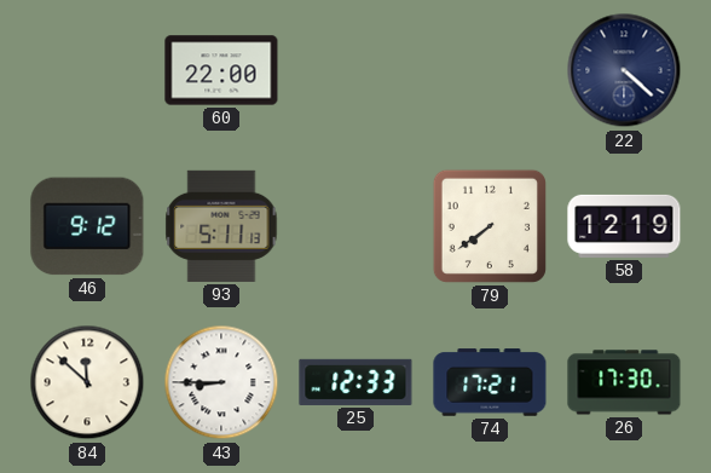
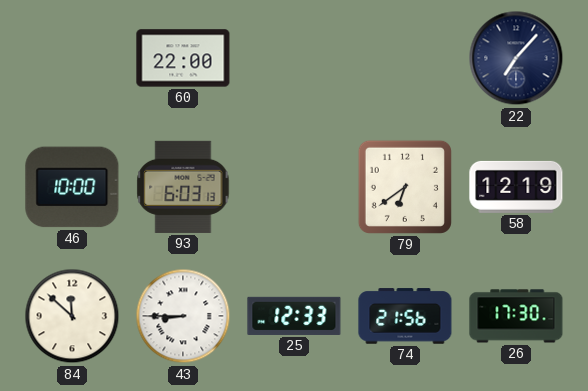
22: 4:22 -> 7:07 (516, 58)
46: 9:12 -> 10:00 (72, 187)
93: 5:11 -> 6:03 (183, 187)
79: 7:39 -> 6:39 (405, 187)
74: 17:21 -> 21:56 (405, 316)
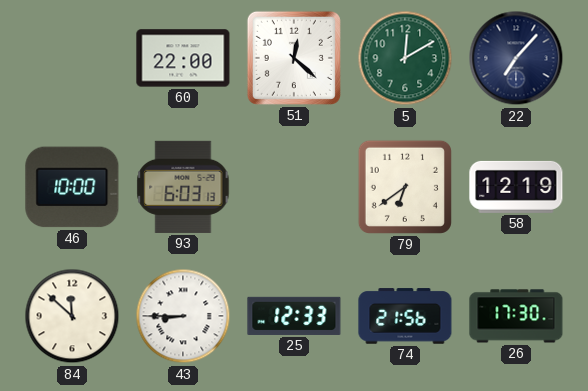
51: none -> 12:22 (294, 58)
5: none -> 12:10 (405, 58)
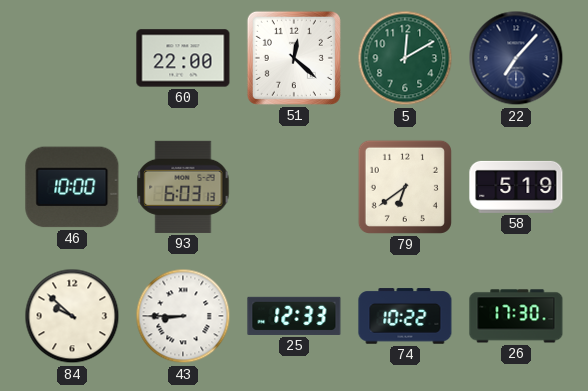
58: 12:19 -> 5:19 (516, 187)
84: 11:52 -> 9:52 (72, 316)
74: 21:56 -> 10:22 (405, 316)
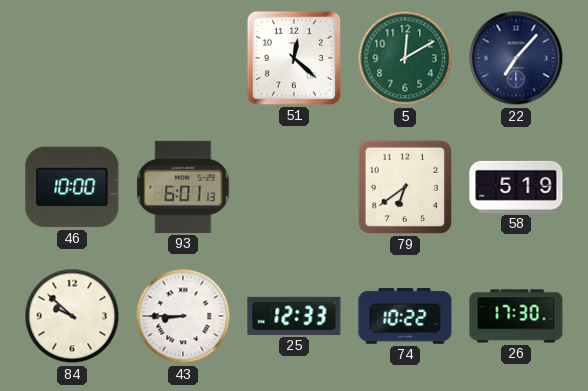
60: 22:00 -> none (183, 58)
93: 6:03 -> 6:01 (183, 187)
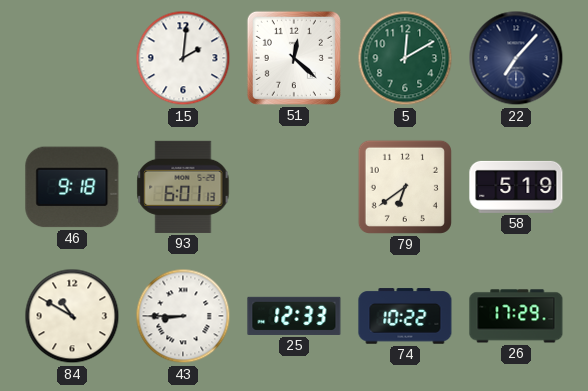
15: none -> 2:01 (183, 58)
46: 10:00 -> 9:18 (72, 187)
84: 9:52 -> 10:50 (72, 316)
26: 17:30 -> 17:29 (516, 316)
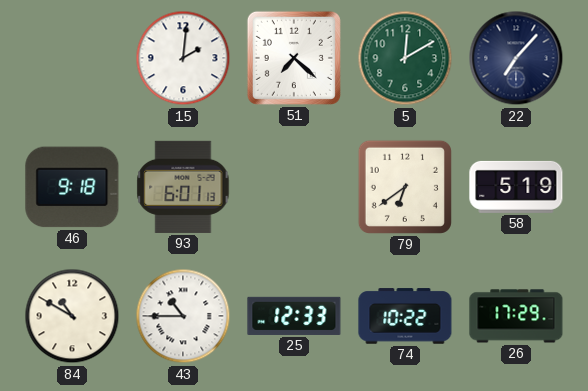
51: 12:22 -> 7:22 (294, 58)
43: 8:45 -> 10:45 (183, 316)
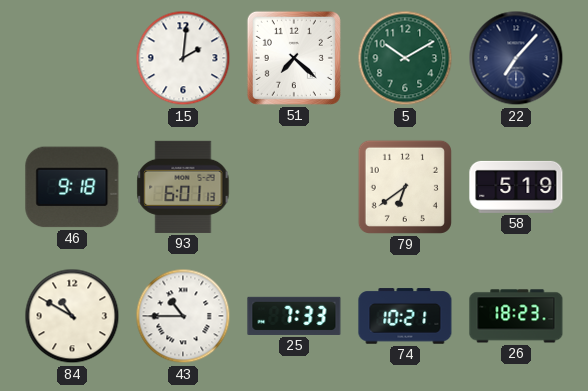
5: 12:10 -> 10:10 (405, 58)
25: 12:33 -> 7:33 (294, 316)
74: 10:22 -> 10:21 (405, 316)
26: 17:29 -> 18:23 (516, 316)
